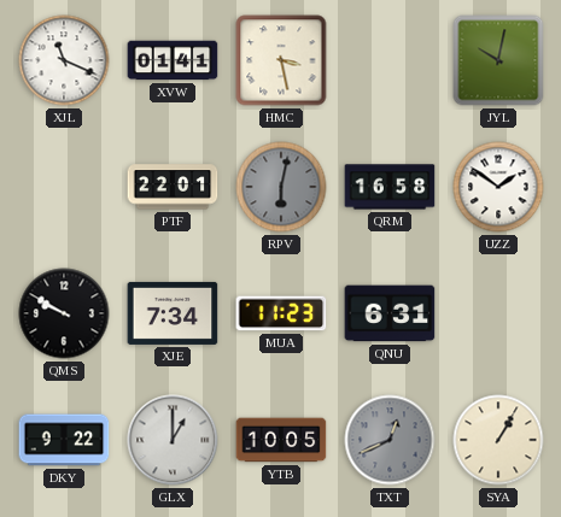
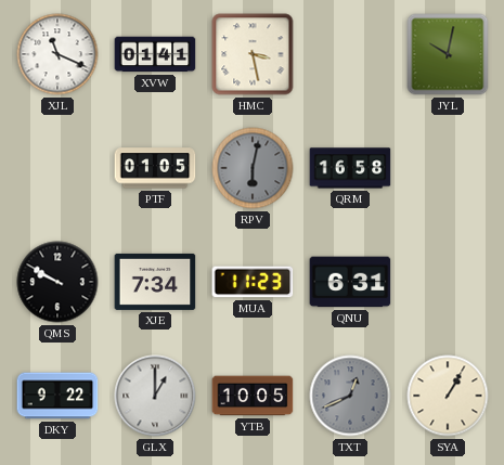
PTF: 22:01 -> 01:05 (155, 168)
UZZ: 1:51 -> none (498, 187)
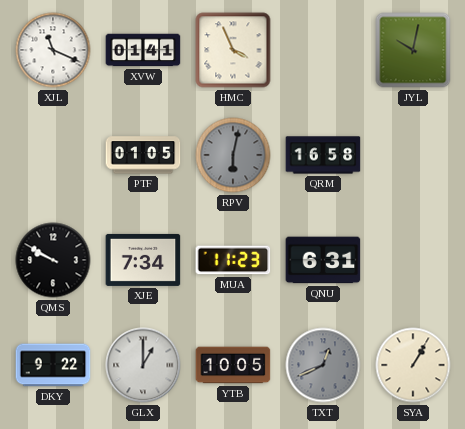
HMC: 3:28 -> 3:56 (233, 50)
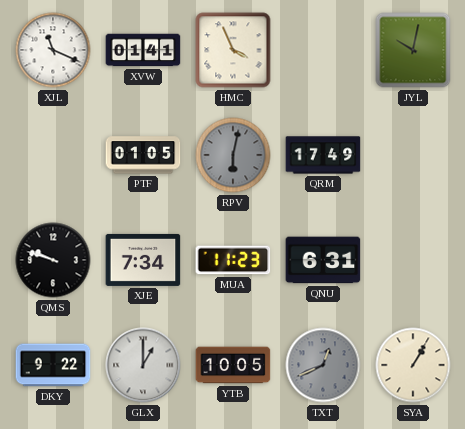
QRM: 16:58 -> 17:49 (323, 155)
QMS: 9:50 -> 9:48 (53, 260)
